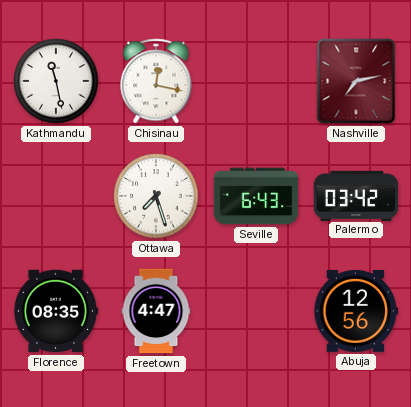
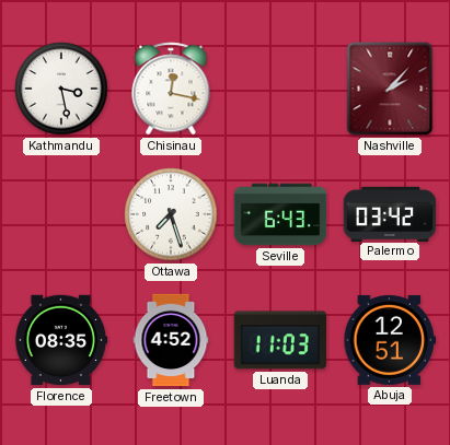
Kathmandu: 11:28 -> 3:28 (61, 89)
Nashville: 7:13 -> 2:07 (390, 89)
Freetown: 4:47 -> 4:52 (171, 340)
Luanda: none -> 11:03 (280, 340)
Abuja: 12:56 -> 12:51 (390, 340)
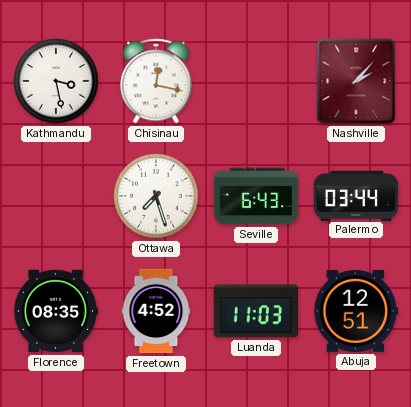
Palermo: 03:42 -> 03:44 (356, 195)
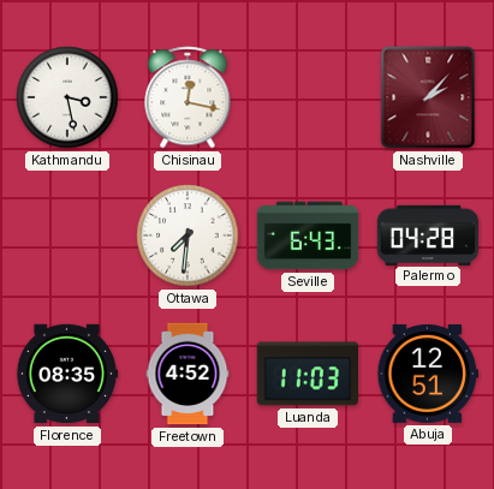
Ottawa: 7:27 -> 7:31 (188, 235)
Palermo: 03:44 -> 04:28 (428, 234)
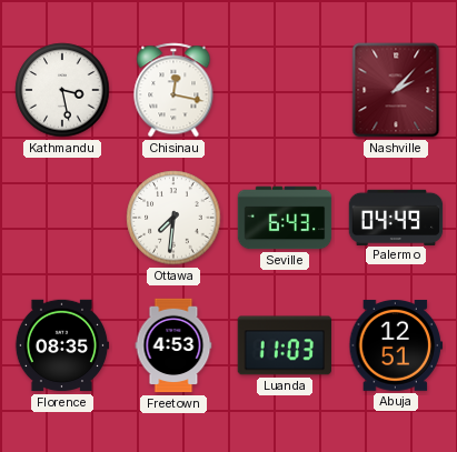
Palermo: 04:28 -> 04:49 (396, 217)
Freetown: 4:52 -> 4:53 (173, 345)
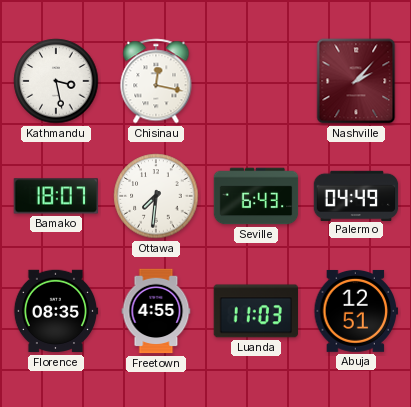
Bamako: none -> 18:07 (55, 196)
Freetown: 4:53 -> 4:55 (156, 311)
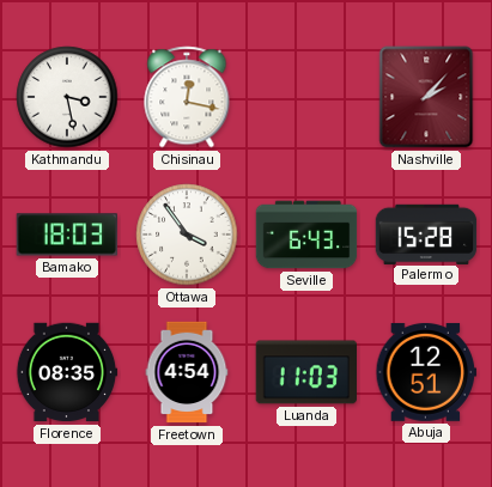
Bamako: 18:07 -> 18:03 (66, 235)
Ottawa: 7:31 -> 3:54 (187, 235)
Palermo: 04:49 -> 15:28 (426, 233)
Freetown: 4:55 -> 4:54 (187, 372)
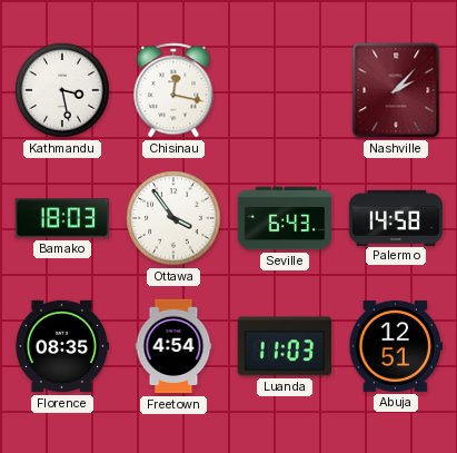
Palermo: 15:28 -> 14:58 (396, 217)
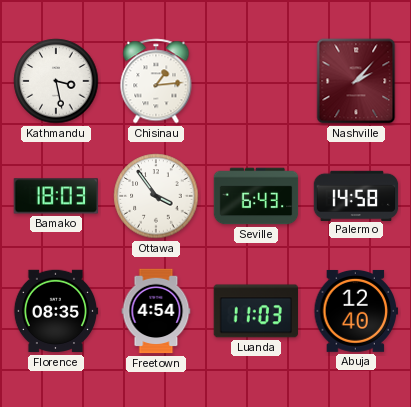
Chisinau: 12:17 -> 1:14 (156, 81)
Abuja: 12:51 -> 12:40 (356, 311)
